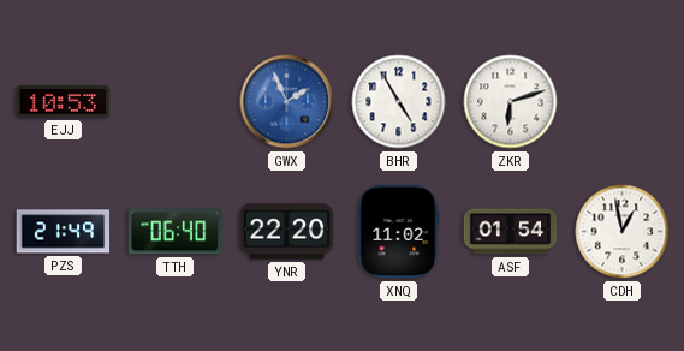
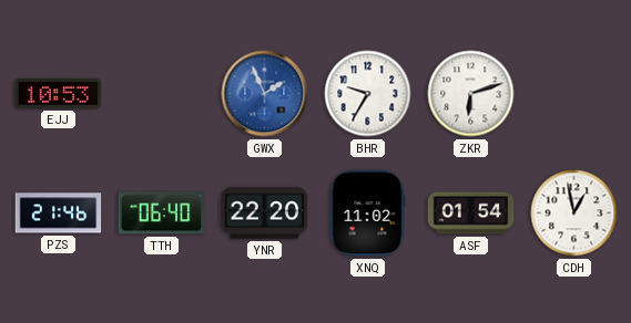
BHR: 4:55 -> 9:35 (368, 94)
PZS: 21:49 -> 21:46 (59, 213)
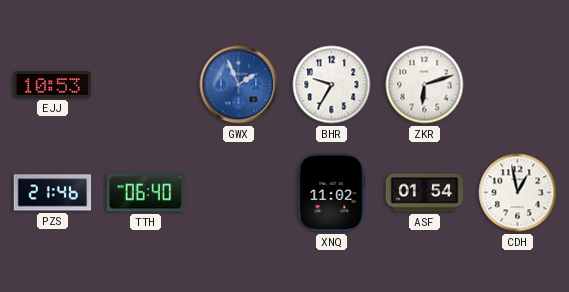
YNR: 22:20 -> none (265, 213)
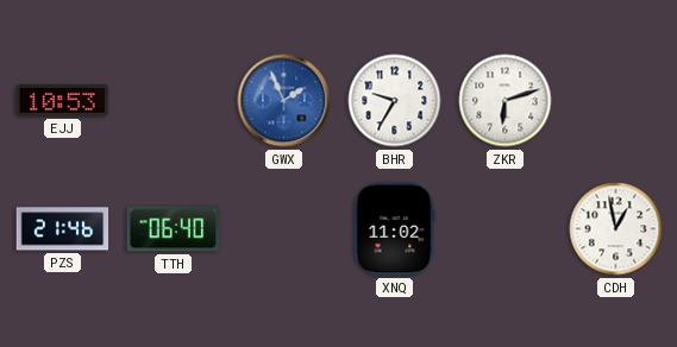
ASF: 01:54 -> none (425, 193)
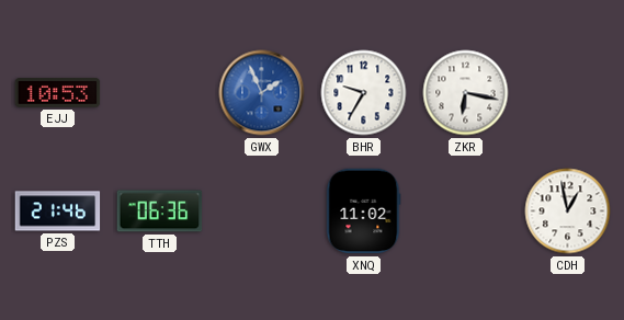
ZKR: 6:12 -> 6:17 (466, 93)
TTH: 06:40 -> 06:36 (160, 212)
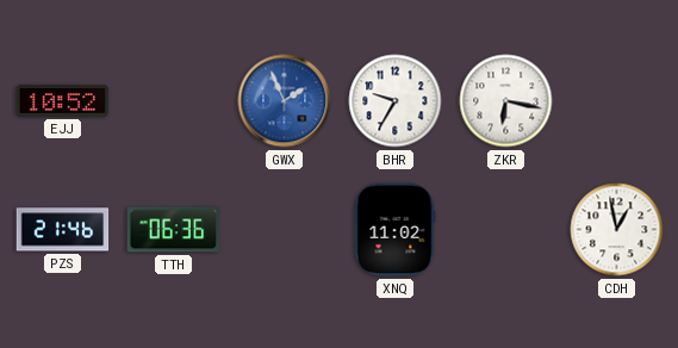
EJJ: 10:53 -> 10:52 (63, 101)
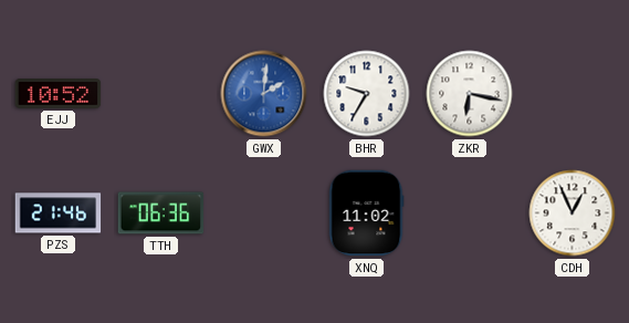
GWX: 1:56 -> 2:01 (264, 94)
CDH: 12:58 -> 12:56 (573, 213)
